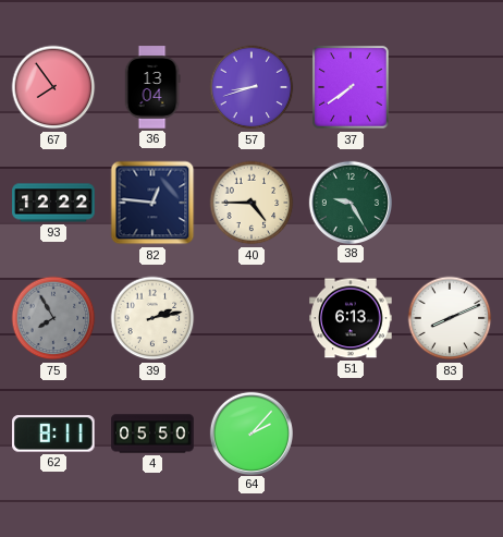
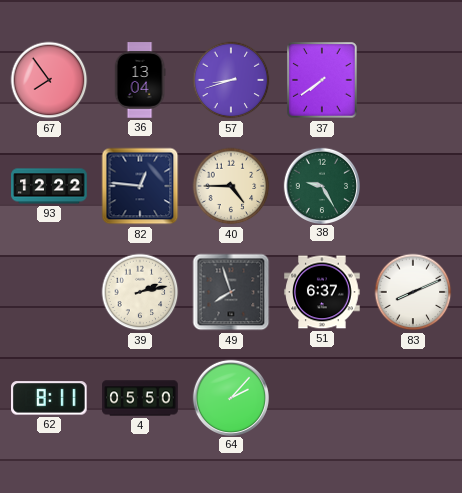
75: 7:55 -> none (53, 318)
49: none -> 7:57 (231, 292)
51: 6:13 -> 6:37 (322, 292)
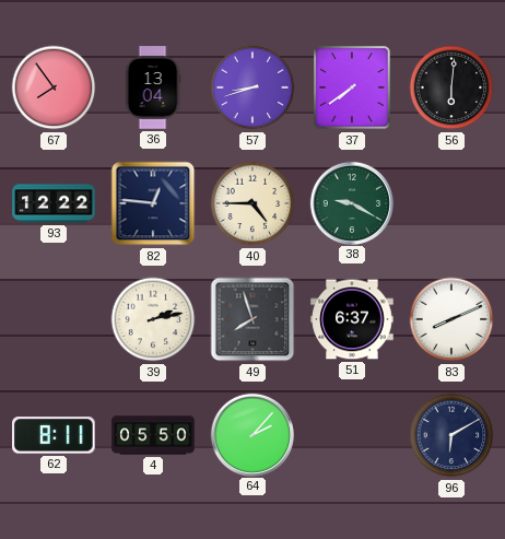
56: none -> 6:01 (451, 87)
38: 9:25 -> 9:20 (351, 202)
96: none -> 6:10 (451, 435)
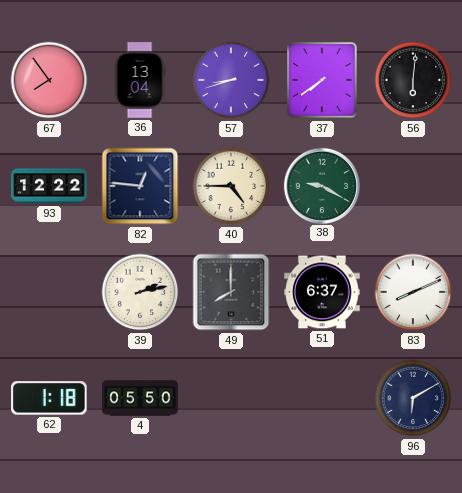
49: 7:57 -> 8:00 (231, 292)
62: 8:11 -> 1:18 (50, 398)
64: 2:07 -> none (251, 434)
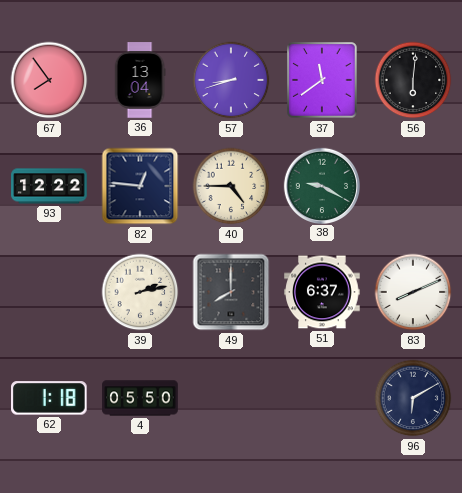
37: 7:39 -> 11:39 (322, 80)
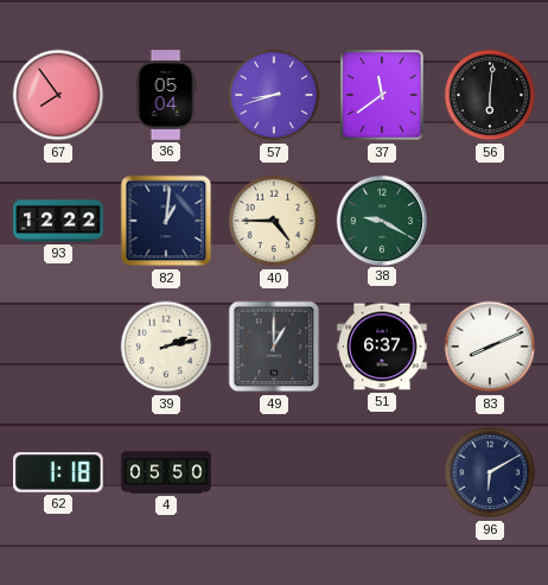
36: 13:04 -> 05:04 (166, 95)
82: 12:46 -> 1:01 (166, 221)
49: 8:00 -> 1:00 (274, 346)
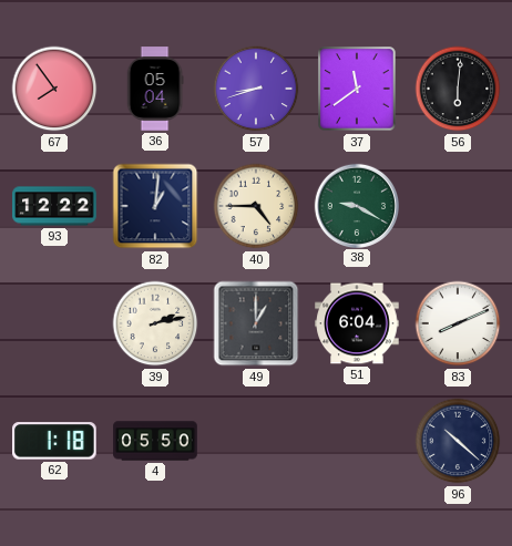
51: 6:37 -> 6:04 (357, 323)
96: 6:10 -> 10:22 (458, 441)
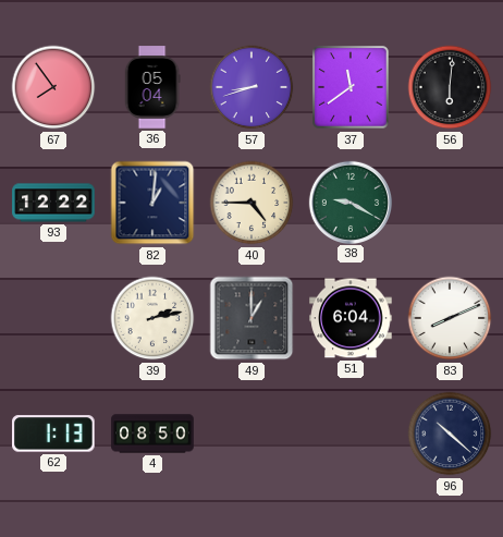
62: 1:18 -> 1:13 (54, 434)
4: 05:50 -> 08:50 (152, 434)
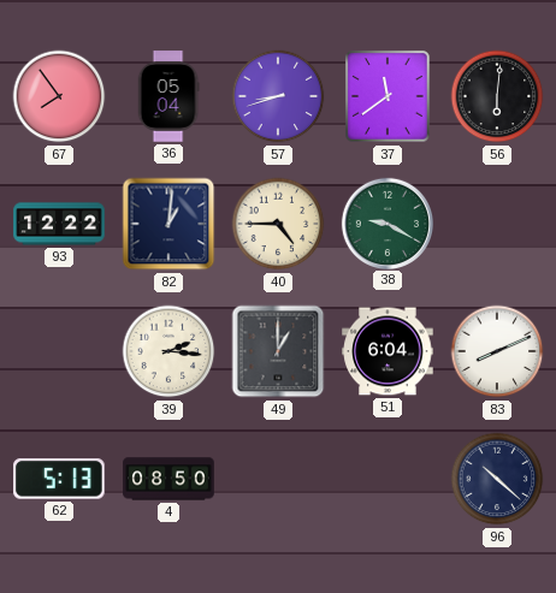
39: 2:13 -> 2:16 (168, 351)
62: 1:13 -> 5:13 (60, 479)
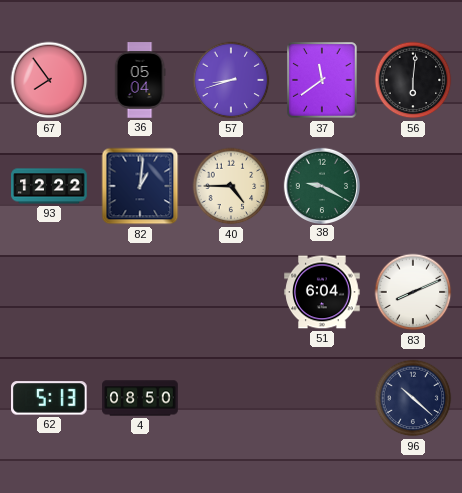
39: 2:16 -> none (168, 351)
49: 1:00 -> none (278, 351)
